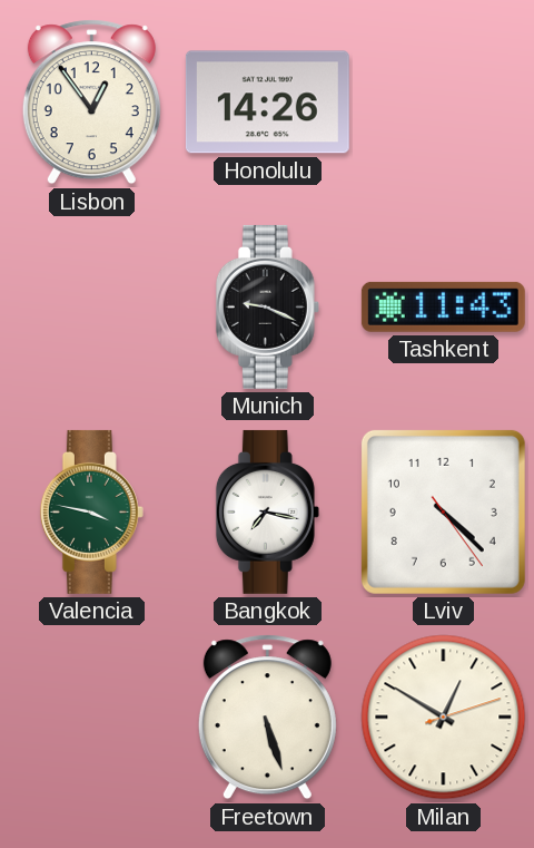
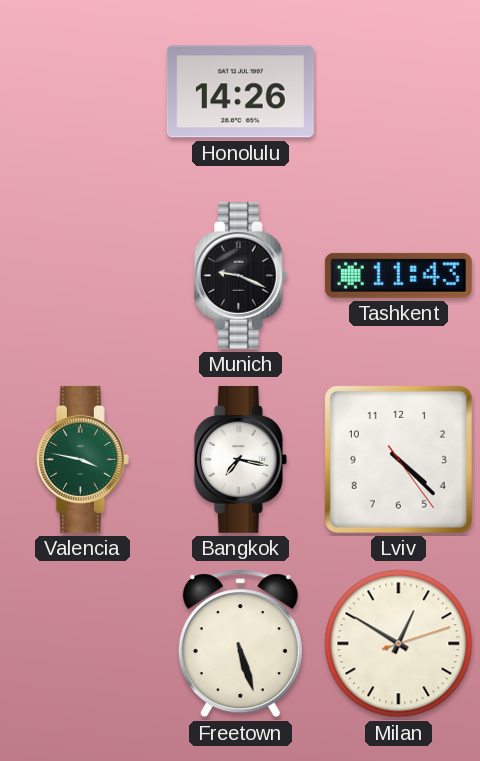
Lisbon: 12:54 -> none (91, 103)
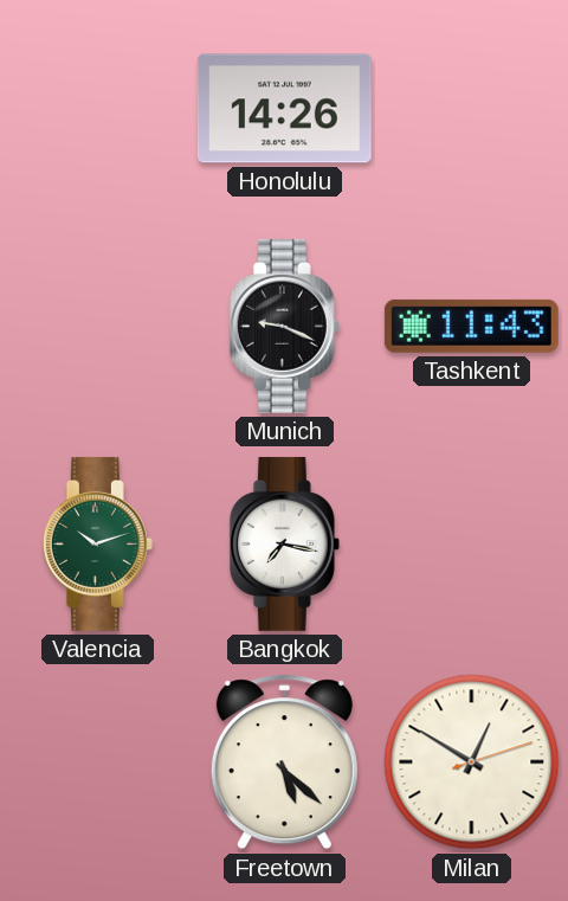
Valencia: 3:47 -> 10:12 (97, 543)
Lviv: 4:22 -> none (398, 459)
Freetown: 5:27 -> 5:22 (284, 762)
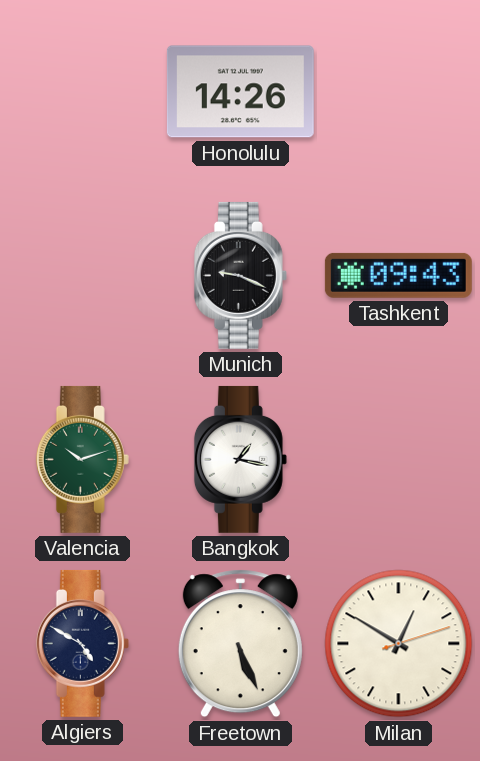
Tashkent: 11:43 -> 09:43 (398, 275)
Bangkok: 7:17 -> 1:17 (240, 459)
Algiers: none -> 4:50 (82, 643)
Freetown: 5:22 -> 5:26 (240, 644)
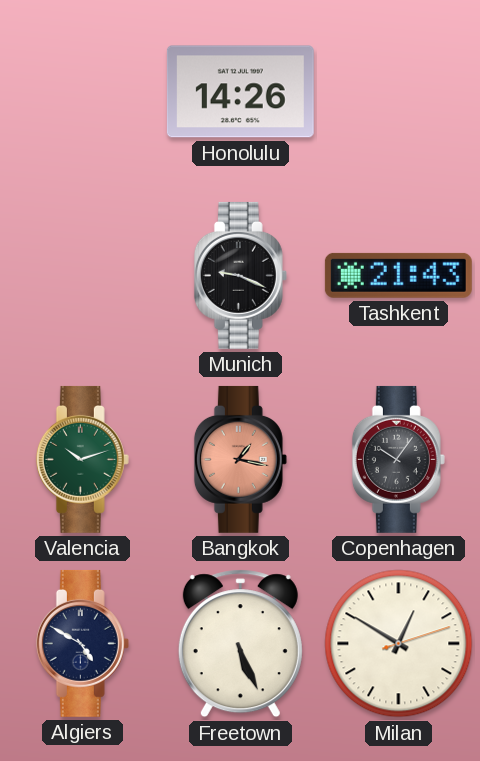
Tashkent: 09:43 -> 21:43 (398, 275)
Bangkok dial: white -> salmon (240, 459)
Copenhagen: none -> 10:06 (398, 459)
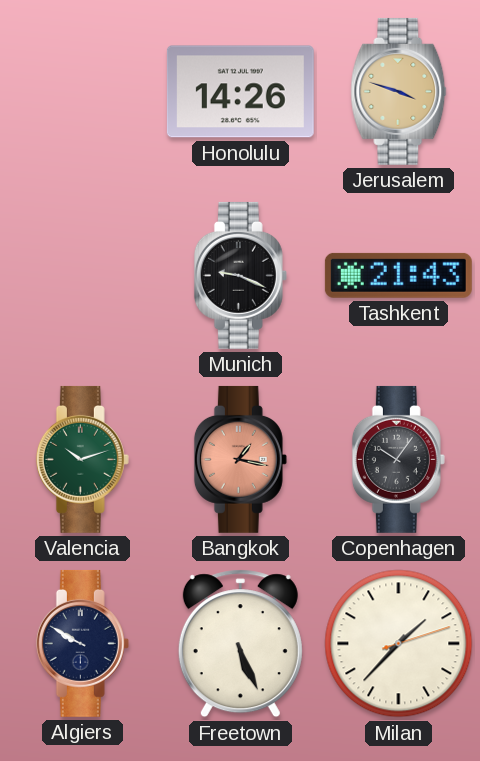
Jerusalem: none -> 3:48 (399, 91)
Algiers: 4:50 -> 9:50 (82, 643)
Milan: 12:50 -> 1:37 (399, 644)
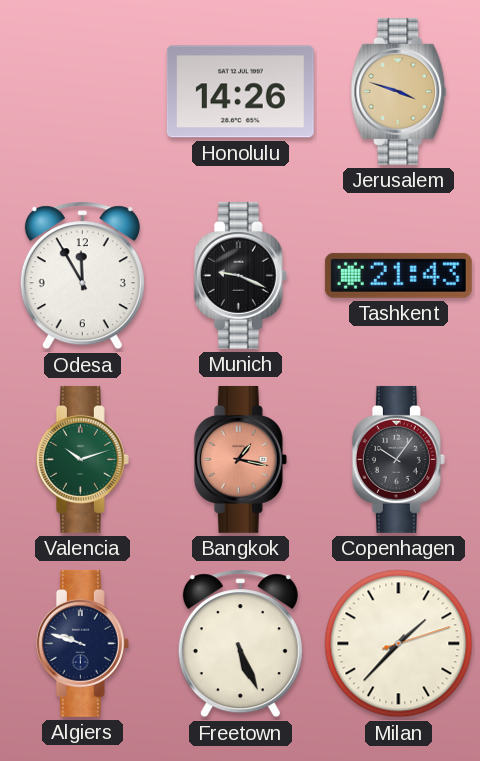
Odesa: none -> 11:55 (82, 276)
Algiers: 9:50 -> 9:48 (82, 643)
